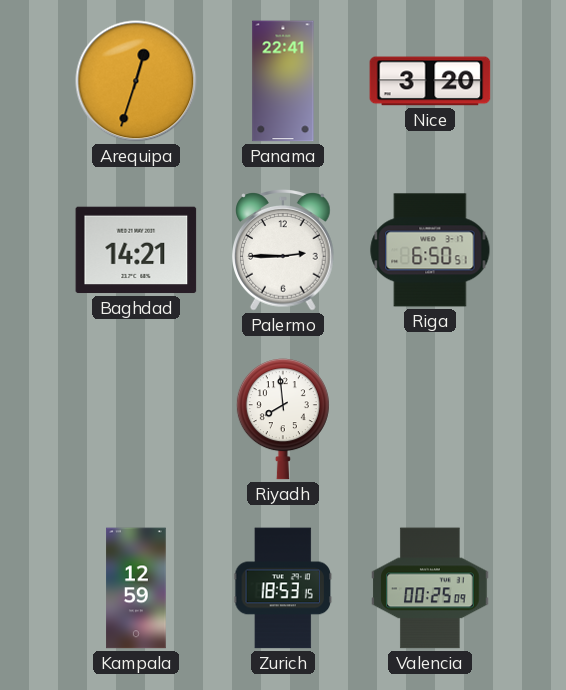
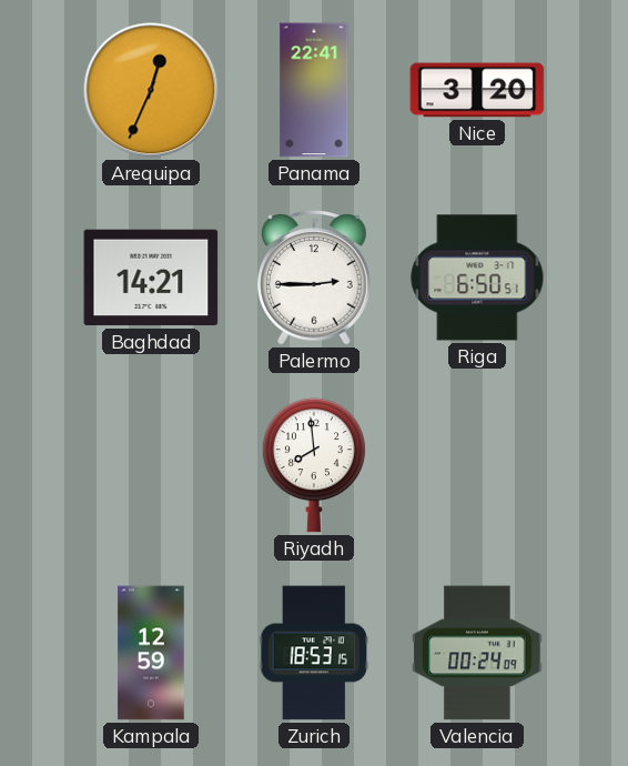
Arequipa: 12:33 -> 12:34 (151, 90)
Valencia: 00:25 -> 00:24 (477, 653)
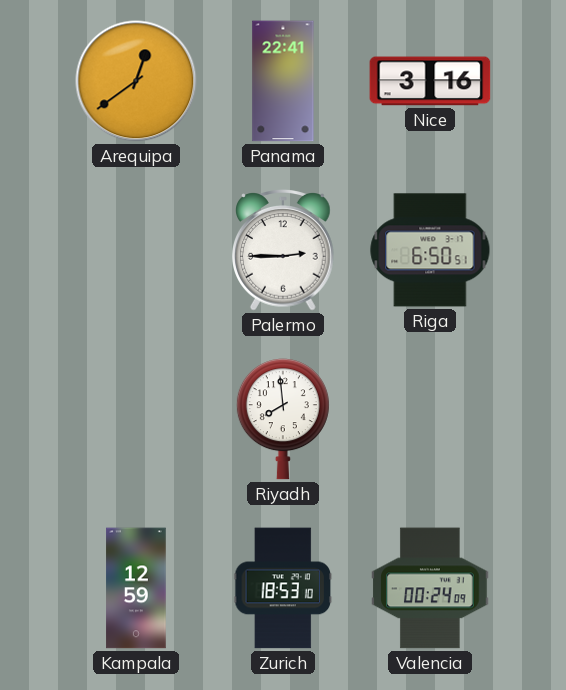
Arequipa: 12:34 -> 12:39 (136, 81)
Nice: 3:20 -> 3:16 (430, 81)
Baghdad: 14:21 -> none (151, 278)
Zurich: 18:53:15 -> 18:53:10 (283, 588)
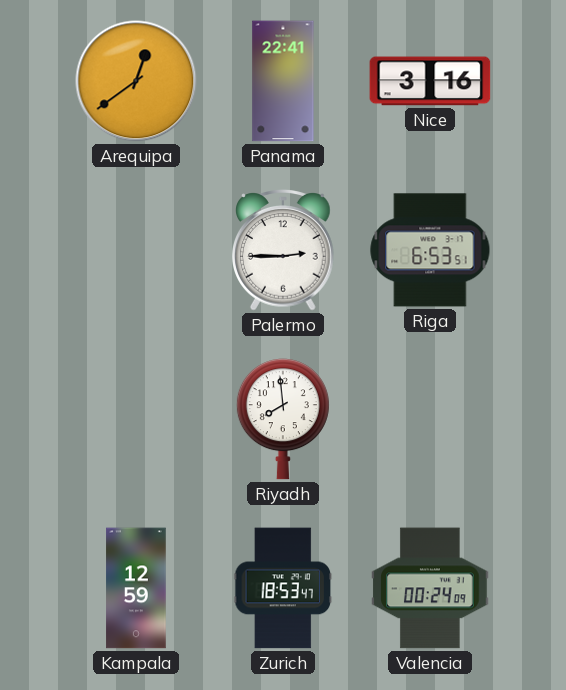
Riga: 6:50 -> 6:53 (430, 250)
Zurich: 18:53:10 -> 18:53:47 (283, 588)
